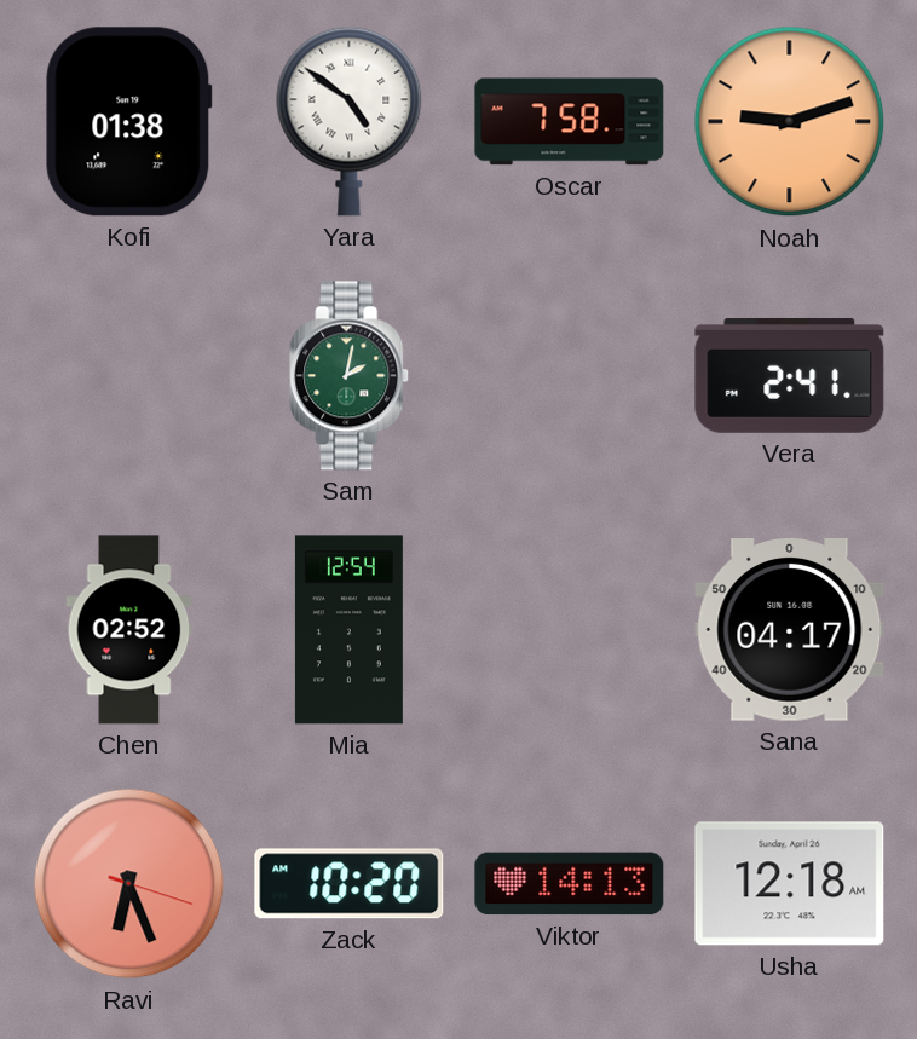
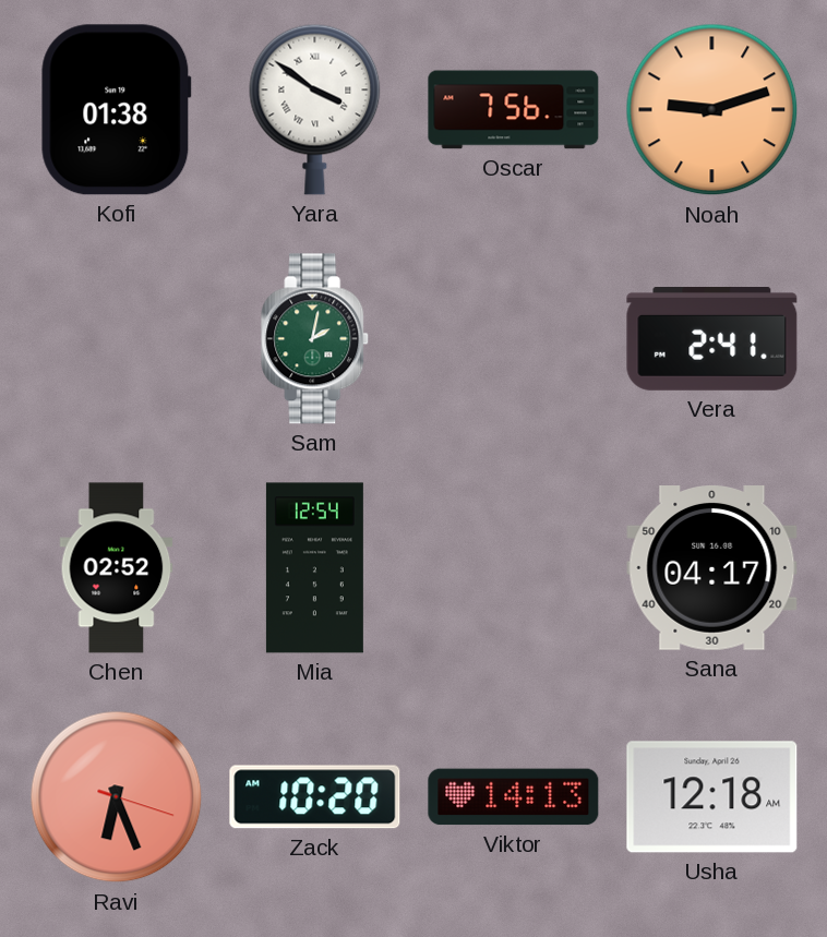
Yara: 4:51 -> 3:51 (315, 109)
Oscar: 7:58 -> 7:56 (514, 110)
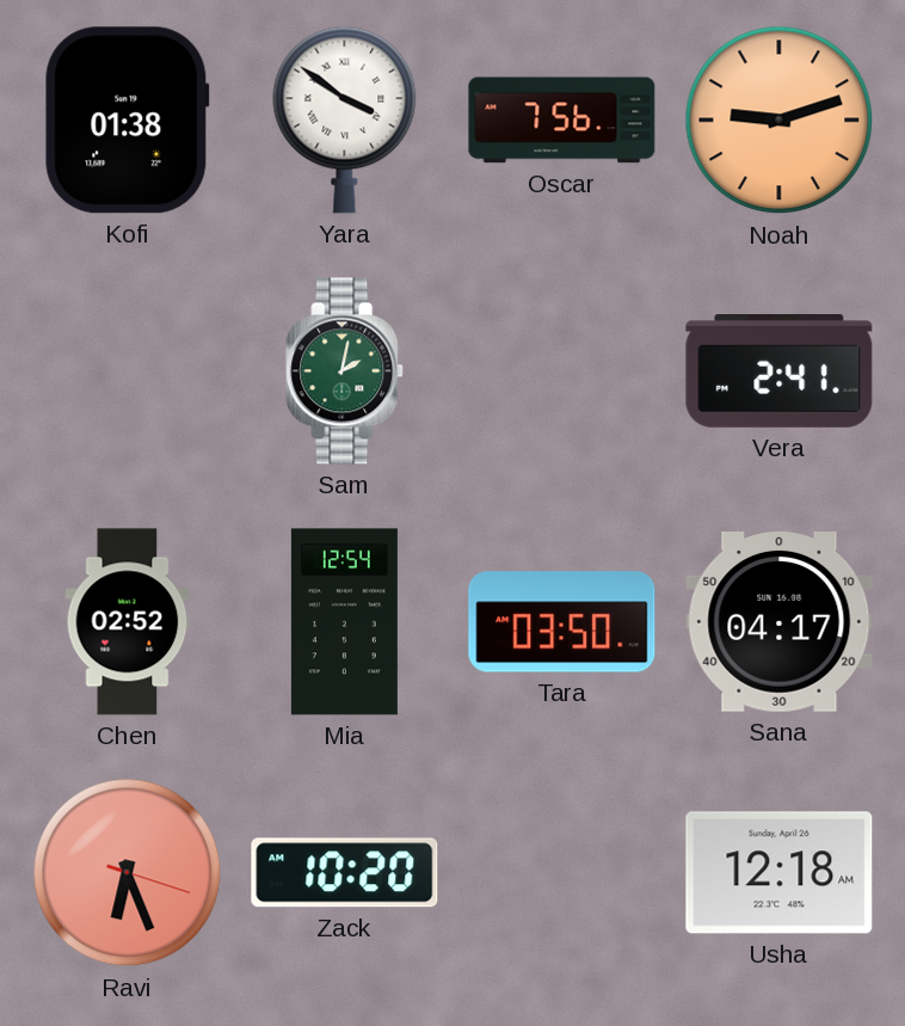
Tara: none -> 03:50 (562, 622)
Viktor: 14:13 -> none (514, 797)
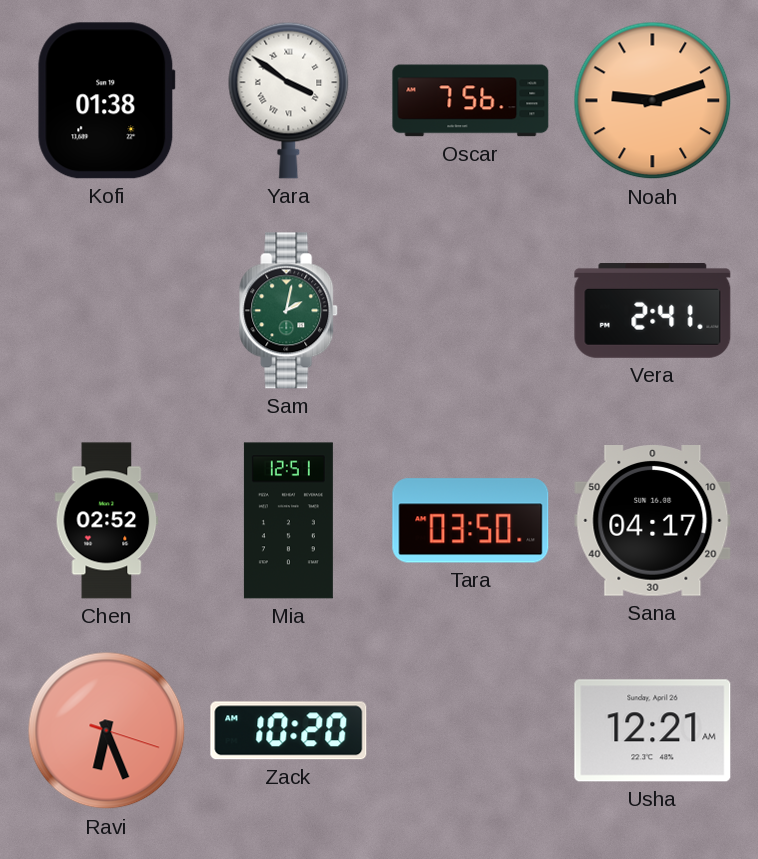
Mia: 12:54 -> 12:51 (288, 521)
Usha: 12:18 -> 12:21 (653, 731)
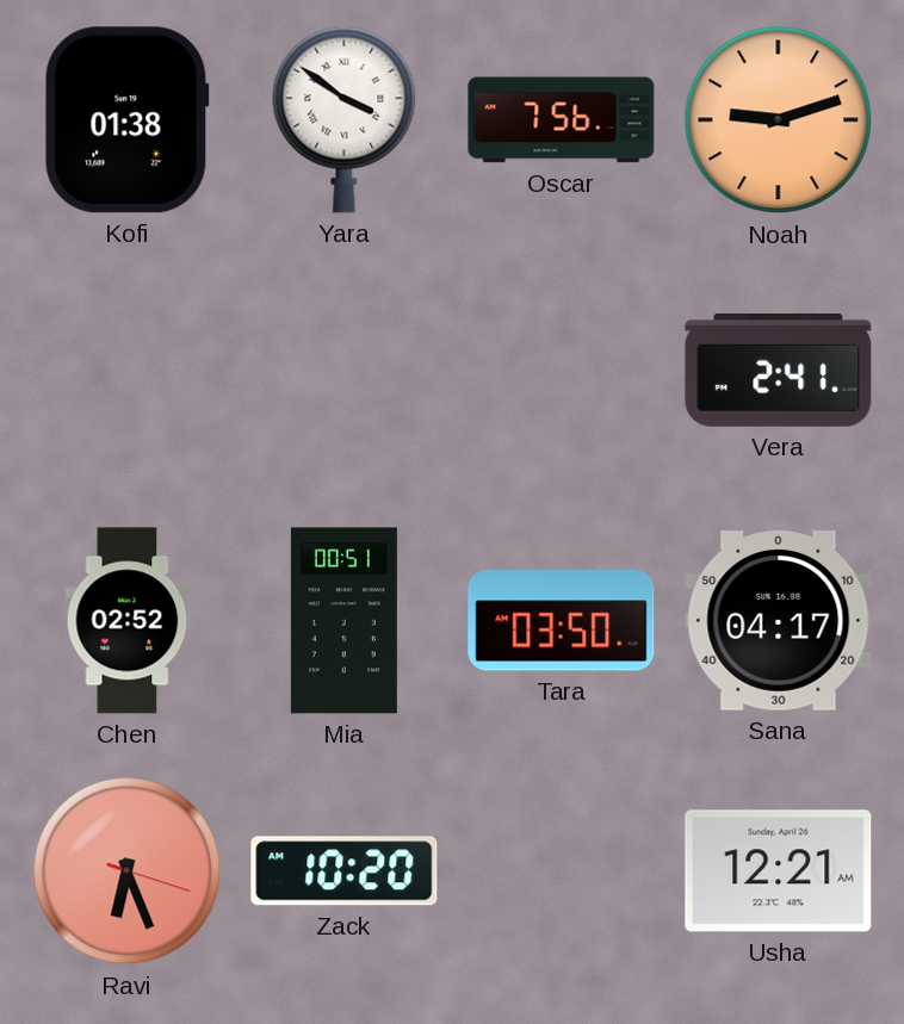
Sam: 2:02 -> none (289, 311)
Mia: 12:51 -> 00:51 (343, 621)
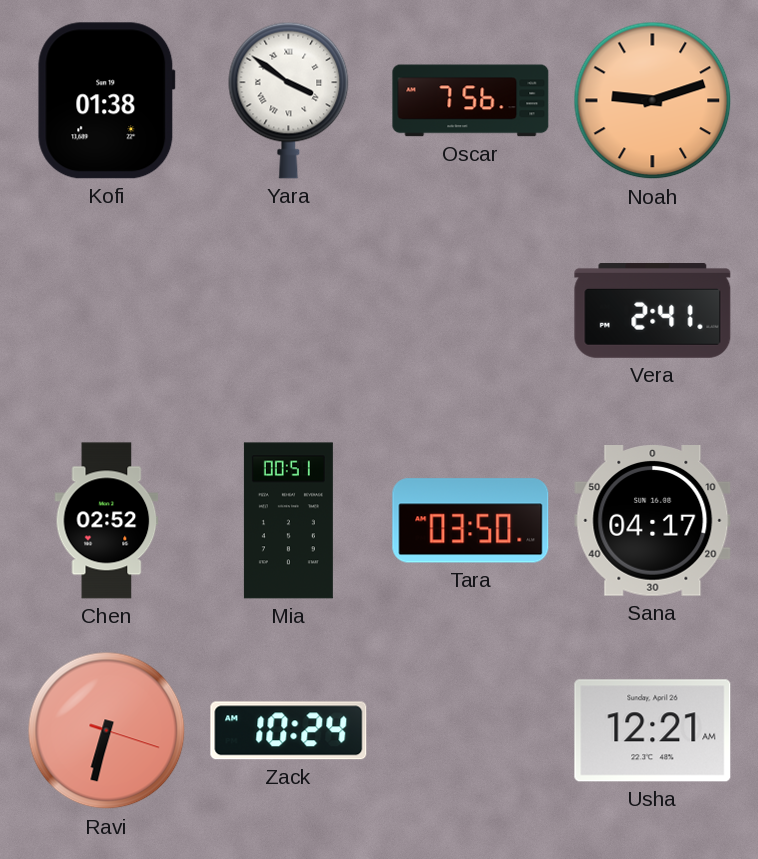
Ravi: 6:26 -> 6:32 (107, 731)
Zack: 10:20 -> 10:24 (289, 731)
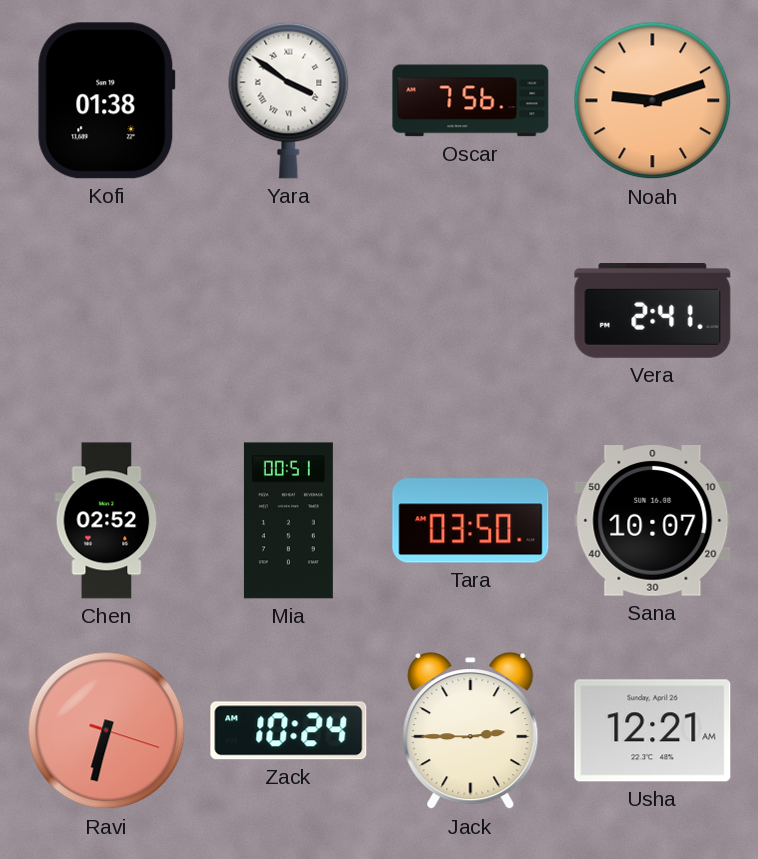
Sana: 04:17 -> 10:07 (653, 521)
Jack: none -> 2:45 (471, 731)
